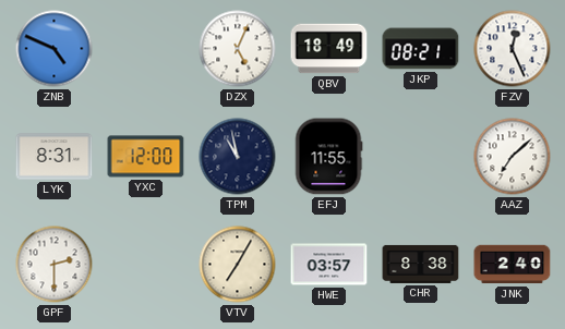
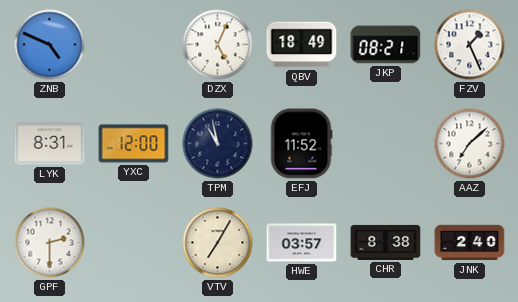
FZV: 12:26 -> 1:26 (470, 45)
EFJ: 11:55 -> 11:52 (301, 144)
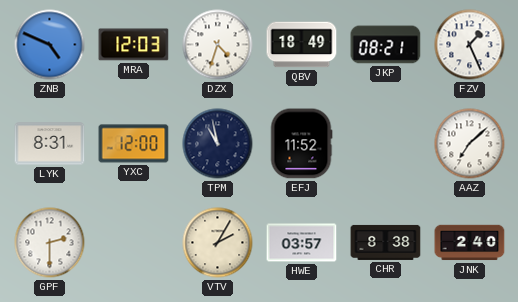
MRA: none -> 12:03 (134, 45)
DZX: 5:04 -> 4:33 (218, 45)
VTV: 7:05 -> 2:05 (218, 243)
